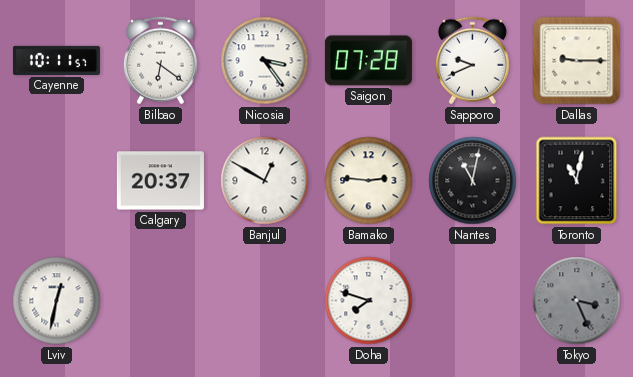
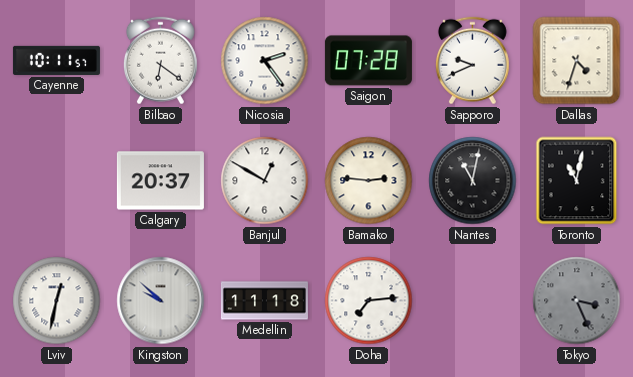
Nicosia: 3:24 -> 2:24 (265, 61)
Dallas: 9:15 -> 4:33 (577, 61)
Kingston: none -> 9:52 (161, 301)
Medellin: none -> 11:18 (264, 301)
Doha: 7:48 -> 7:14 (369, 301)
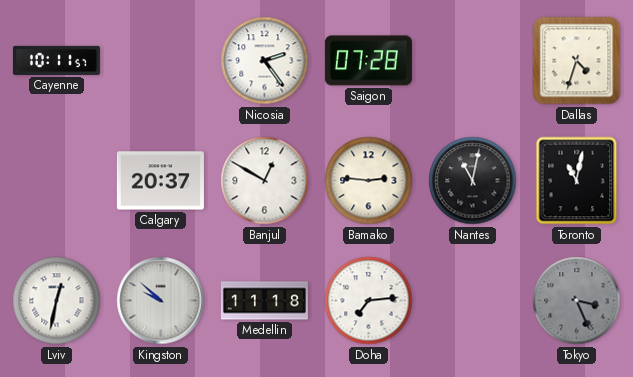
Bilbao: 6:21 -> none (160, 61)
Sapporo: 9:41 -> none (472, 61)
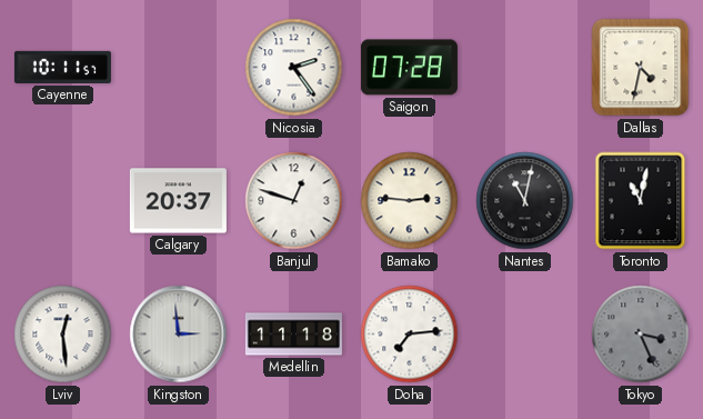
Dallas: 4:33 -> 4:32 (641, 68)
Banjul: 12:50 -> 12:48 (294, 201)
Lviv: 12:32 -> 12:29 (63, 335)
Kingston: 9:52 -> 2:59 (179, 335)
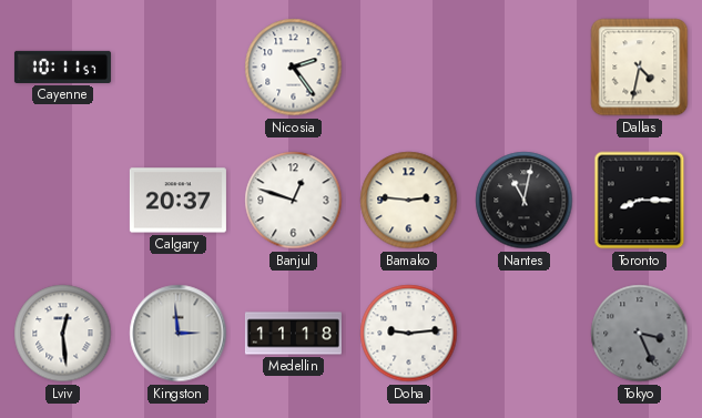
Saigon: 07:28 -> none (409, 68)
Toronto: 11:02 -> 8:15 (640, 201)
Doha: 7:14 -> 9:14 (409, 334)
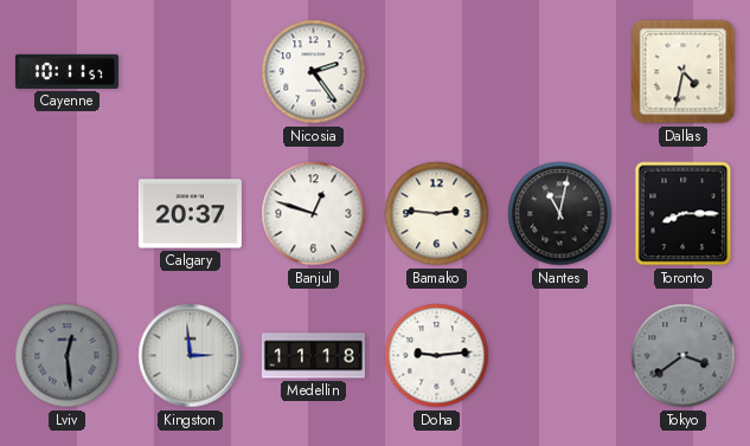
Lviv dial: white -> grey (68, 356)
Tokyo: 3:26 -> 3:39 (684, 356)
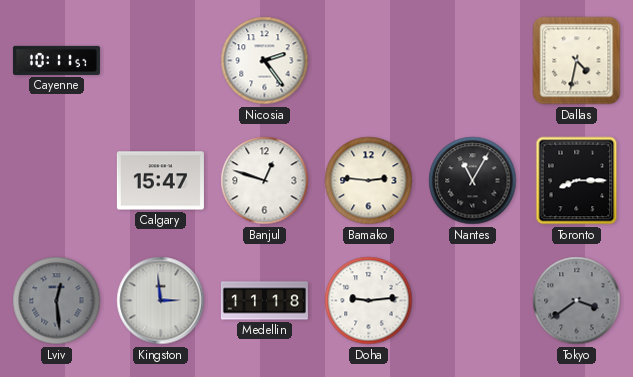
Calgary: 20:37 -> 15:47 (160, 181)
Nantes: 11:02 -> 11:05 (473, 181)
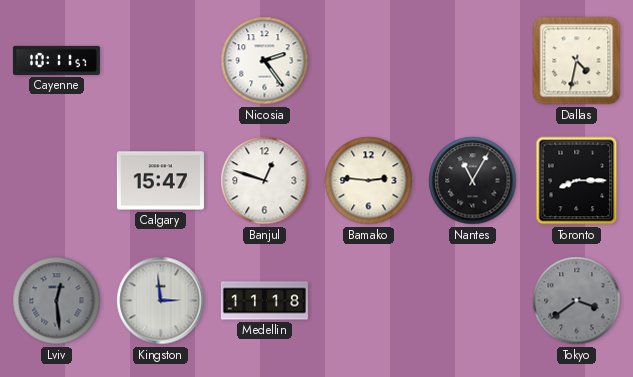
Doha: 9:14 -> none (369, 301)
